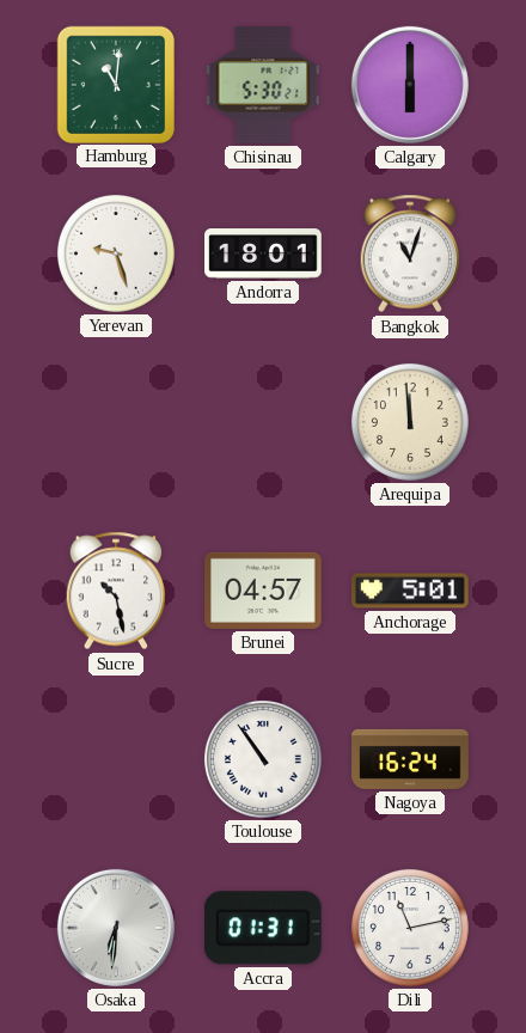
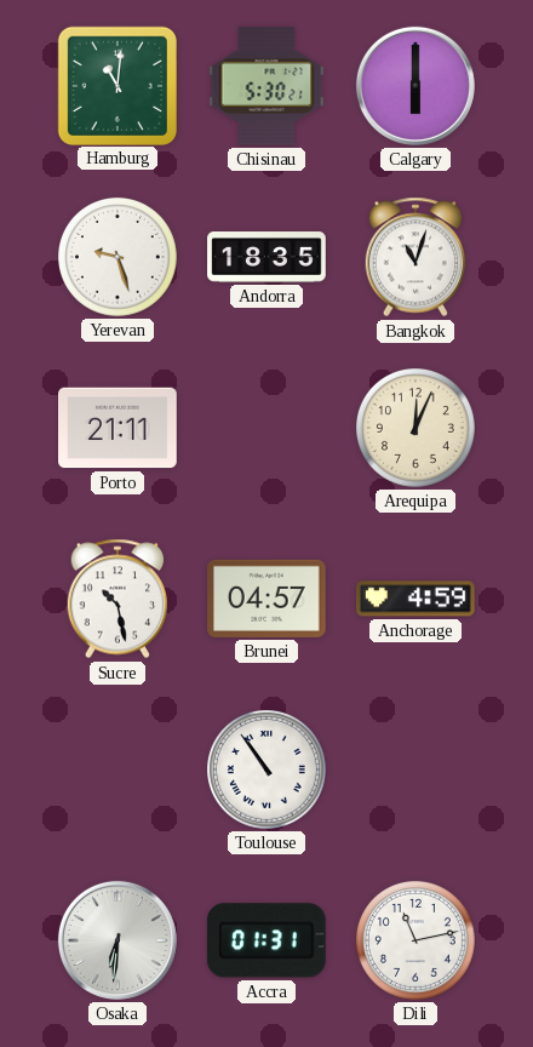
Andorra: 18:01 -> 18:35 (266, 257)
Porto: none -> 21:11 (118, 428)
Arequipa: 11:59 -> 12:04 (415, 428)
Anchorage: 5:01 -> 4:59 (417, 599)
Nagoya: 16:24 -> none (410, 759)
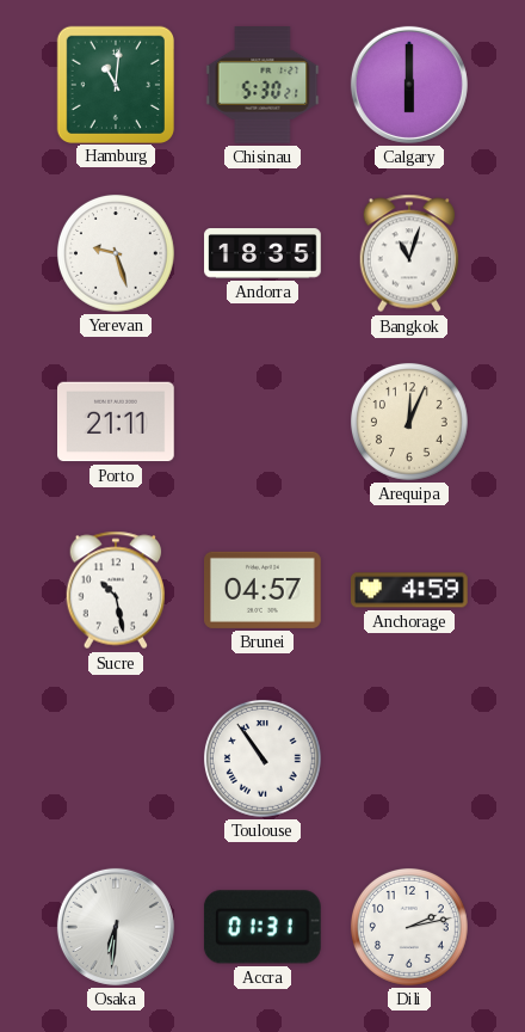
Dili: 11:13 -> 2:13 (409, 927)
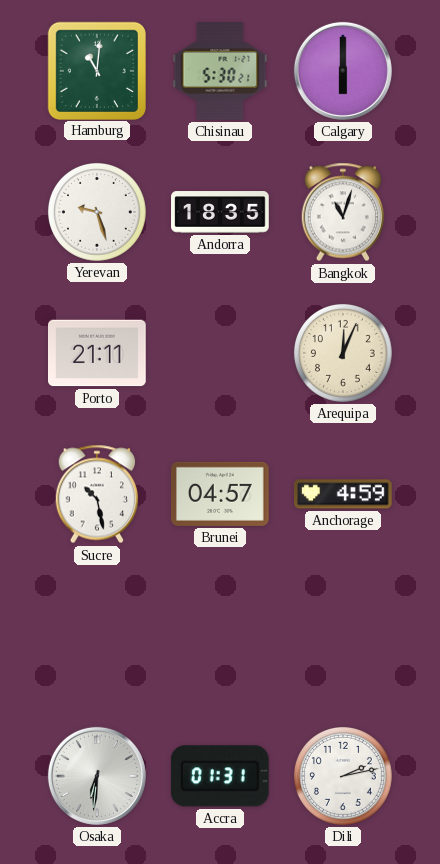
Toulouse: 10:54 -> none (262, 758)
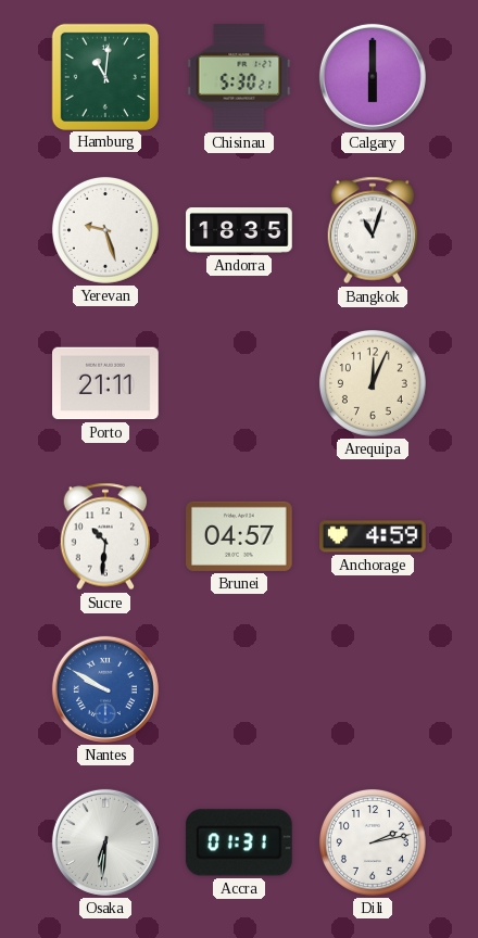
Sucre: 10:28 -> 10:31 (105, 536)
Nantes: none -> 9:50 (105, 689)
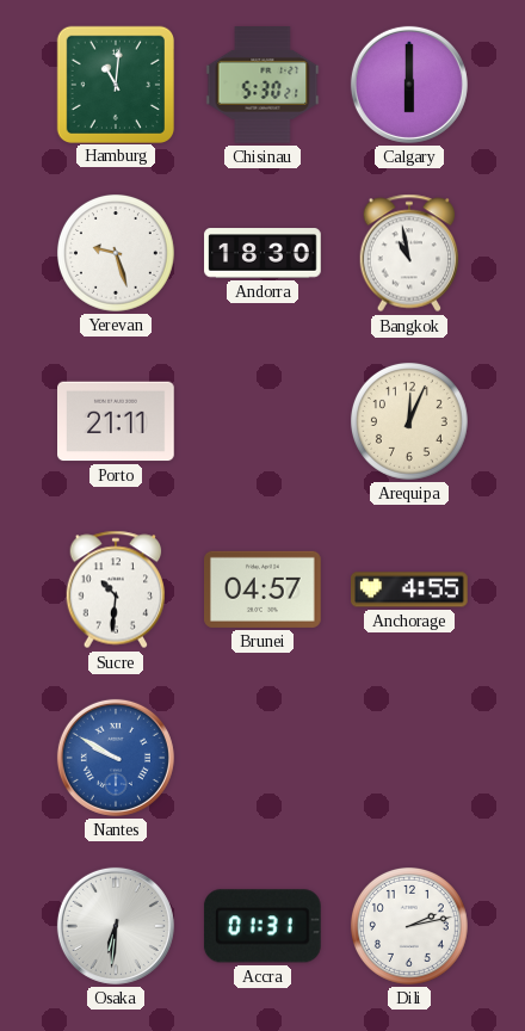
Andorra: 18:35 -> 18:30 (262, 253)
Bangkok: 11:03 -> 10:58 (409, 253)
Anchorage: 4:59 -> 4:55 (410, 589)
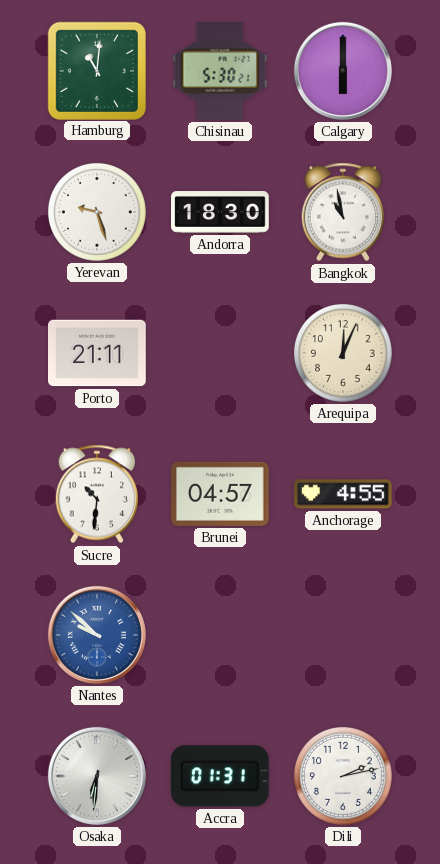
Nantes: 9:50 -> 9:52 (97, 635)
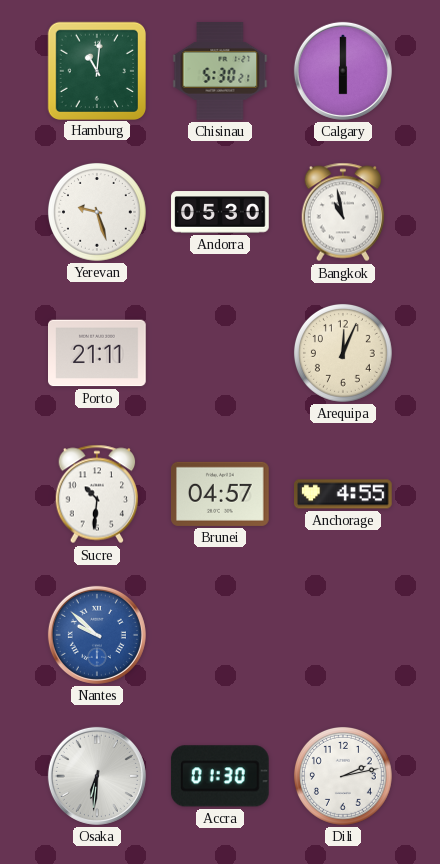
Andorra: 18:30 -> 05:30 (220, 212)
Accra: 01:31 -> 01:30 (220, 776)
